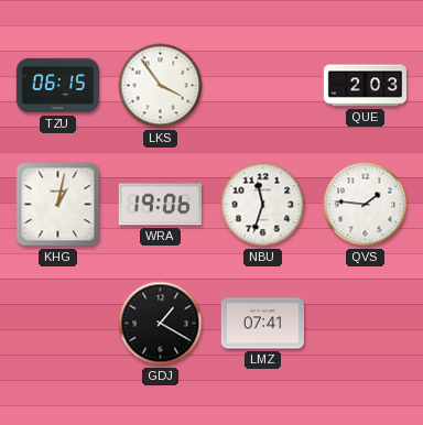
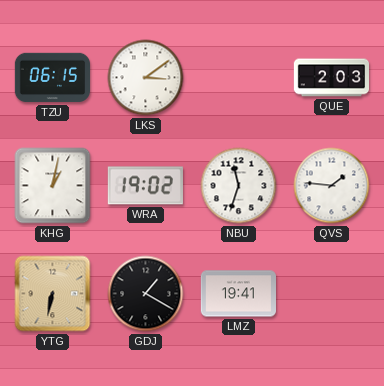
LKS: 3:54 -> 3:09 (146, 78)
WRA: 19:06 -> 19:02 (145, 186)
YTG: none -> 6:32 (53, 294)
LMZ: 07:41 -> 19:41 (238, 294)
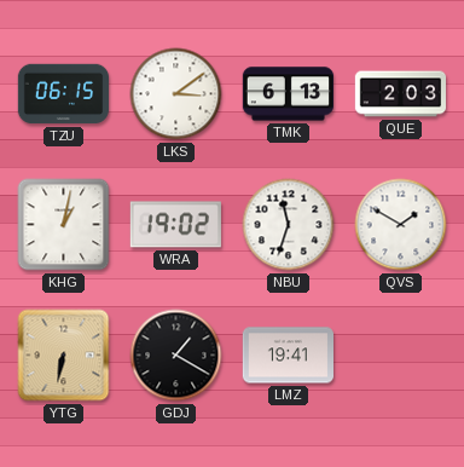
TMK: none -> 6:13 (289, 94)
QVS: 1:46 -> 1:50 (401, 225)
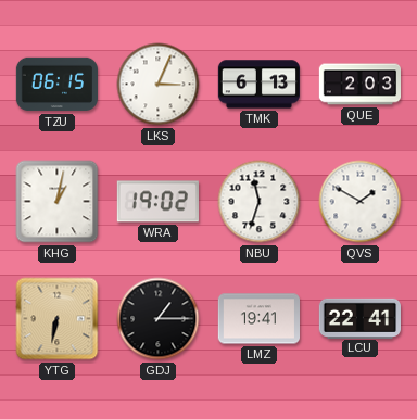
LKS: 3:09 -> 3:04 (159, 85)
GDJ: 1:20 -> 1:15 (159, 319)
LCU: none -> 22:41 (359, 318)
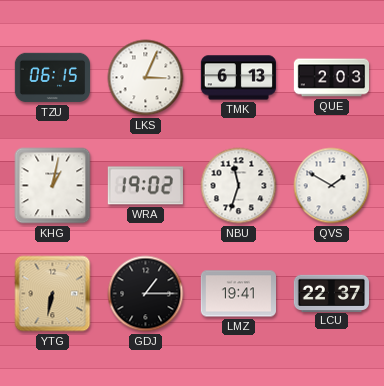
LCU: 22:41 -> 22:37 (331, 293)
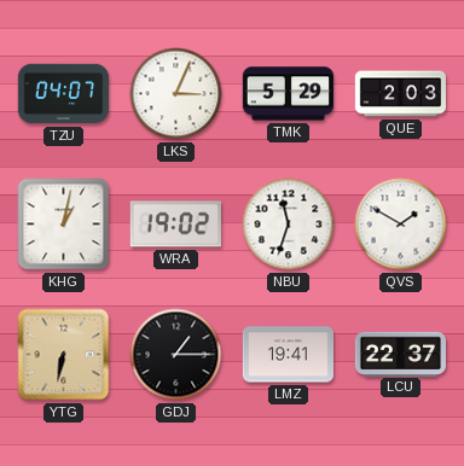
TZU: 06:15 -> 04:07 (63, 94)
TMK: 6:13 -> 5:29 (289, 94)
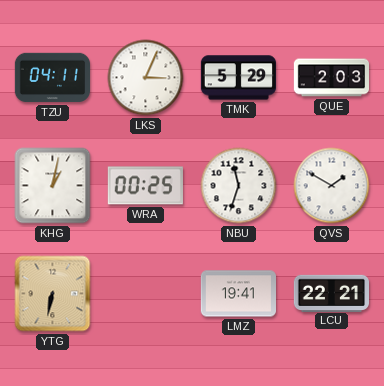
TZU: 04:07 -> 04:11 (52, 78)
WRA: 19:02 -> 00:25 (145, 186)
GDJ: 1:15 -> none (176, 355)
LCU: 22:37 -> 22:21 (331, 293)
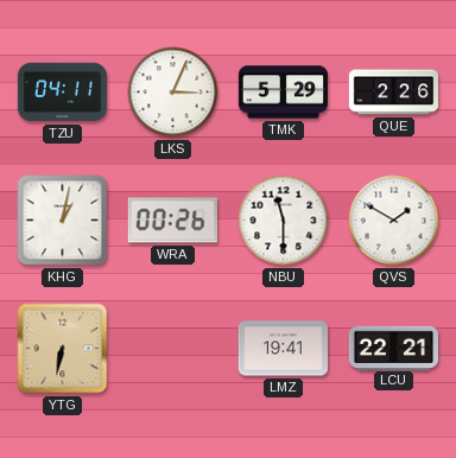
QUE: 2:03 -> 2:26 (393, 93)
WRA: 00:25 -> 00:26 (172, 221)
NBU: 11:33 -> 11:30 (284, 221)
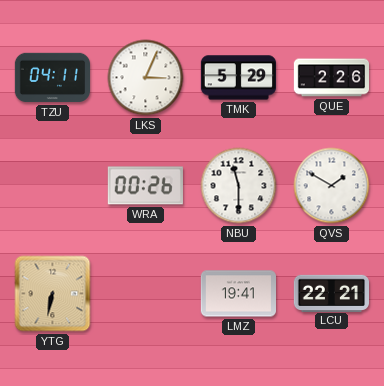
KHG: 1:02 -> none (63, 221)
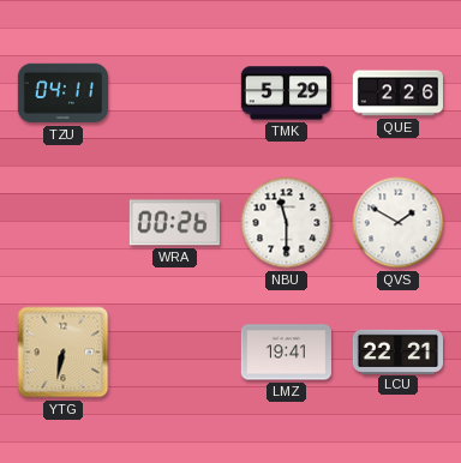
LKS: 3:04 -> none (146, 78)
